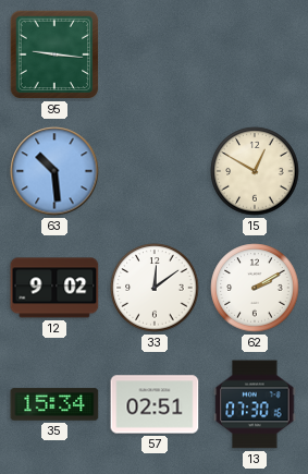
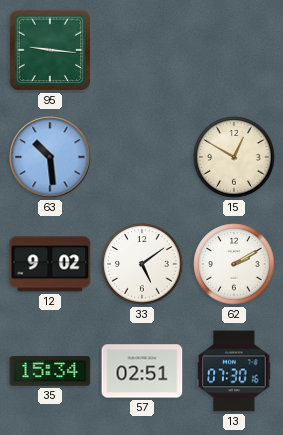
33: 12:09 -> 5:09 (142, 264)
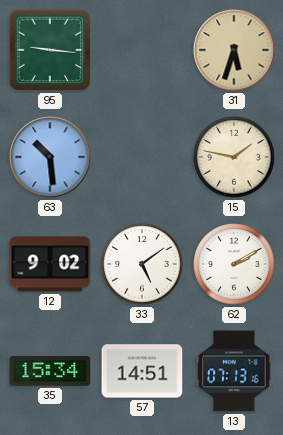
31: none -> 5:33 (234, 50)
15: 12:50 -> 1:47 (234, 157)
57: 02:51 -> 14:51 (142, 371)
13: 07:30 -> 07:13 (234, 371)
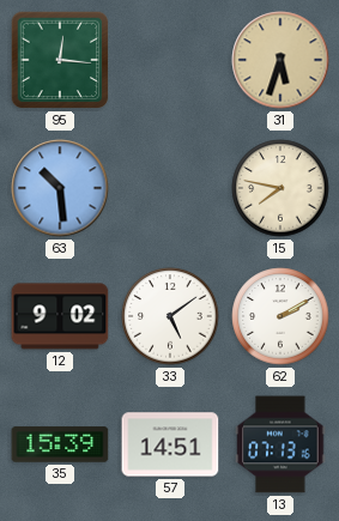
95: 9:16 -> 12:16 (60, 60)
15: 1:47 -> 7:47 (280, 188)
35: 15:34 -> 15:39 (60, 444)
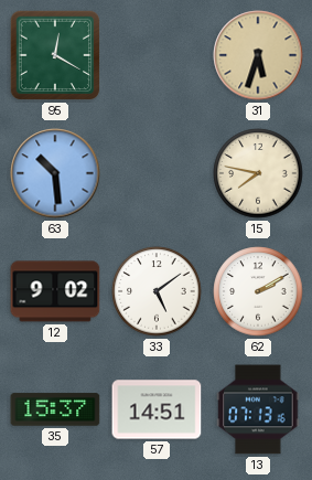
95: 12:16 -> 12:20 (55, 55)
35: 15:39 -> 15:37 (55, 409)
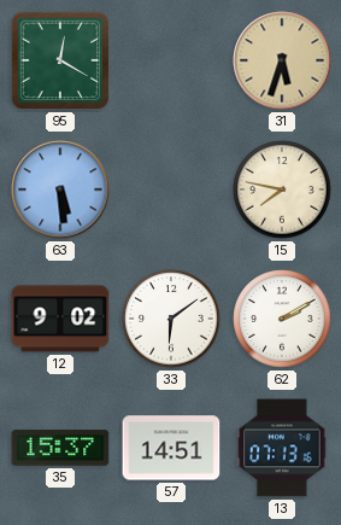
63: 10:29 -> 5:29 (60, 189)
33: 5:09 -> 6:09 (171, 319)
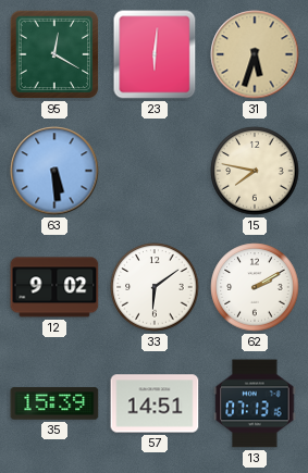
23: none -> 6:01 (155, 54)
35: 15:37 -> 15:39 (54, 403)
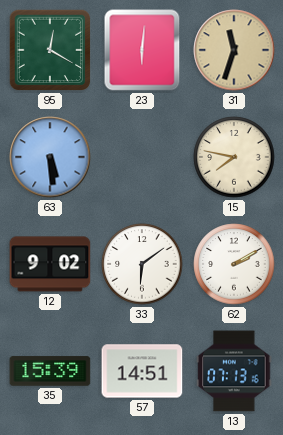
31: 5:33 -> 11:33 (234, 50)
